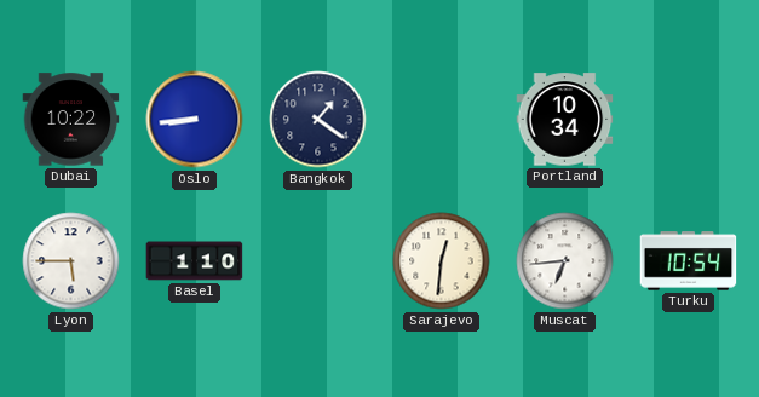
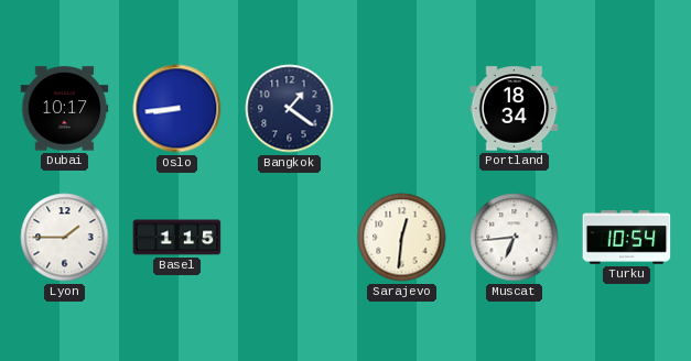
Dubai: 10:22 -> 10:17 (65, 109)
Portland: 10:34 -> 18:34 (515, 109)
Lyon: 5:45 -> 1:45 (65, 238)
Basel: 1:10 -> 1:15 (177, 238)
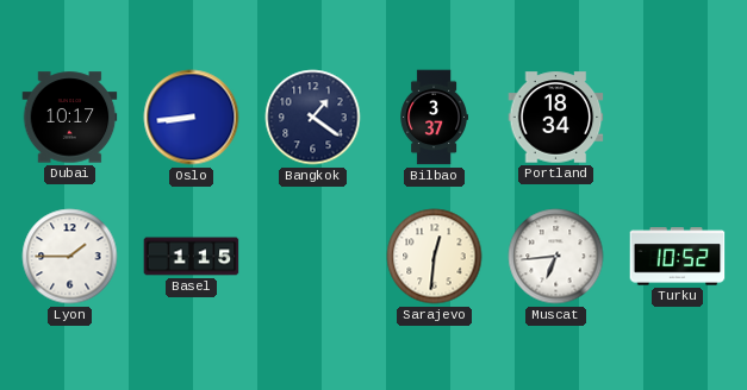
Bilbao: none -> 3:37 (434, 118)
Turku: 10:54 -> 10:52 (678, 257)
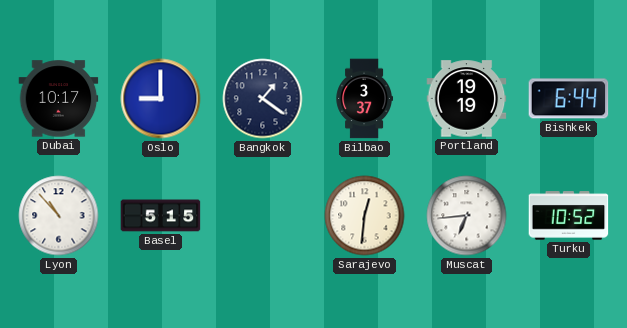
Oslo: 8:44 -> 9:00 (161, 99)
Portland: 18:34 -> 19:19 (467, 99)
Bishkek: none -> 6:44 (569, 99)
Lyon: 1:45 -> 10:53 (59, 216)
Basel: 1:15 -> 5:15 (161, 216)
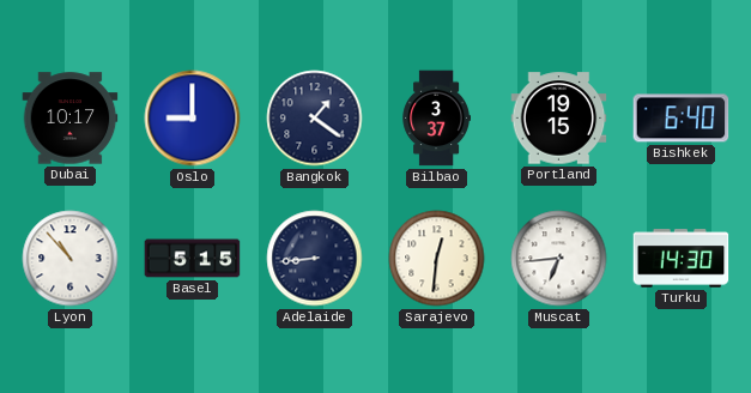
Portland: 19:19 -> 19:15 (559, 119)
Bishkek: 6:44 -> 6:40 (682, 119)
Adelaide: none -> 8:44 (315, 259)
Turku: 10:52 -> 14:30 (682, 259)
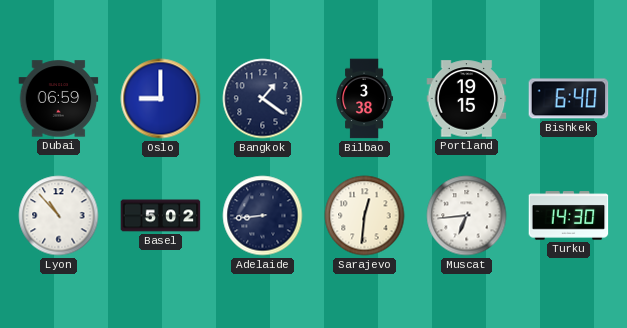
Dubai: 10:17 -> 06:59 (59, 99)
Bilbao: 3:37 -> 3:38 (364, 99)
Basel: 5:15 -> 5:02 (161, 216)
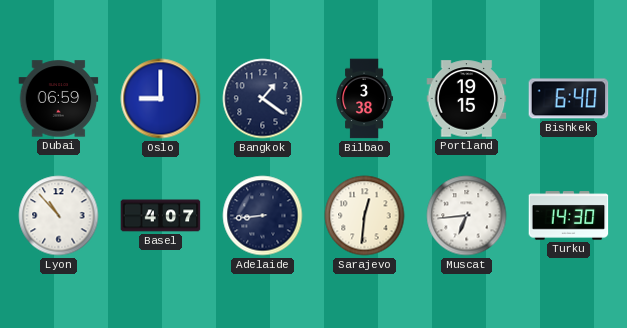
Basel: 5:02 -> 4:07 (161, 216)
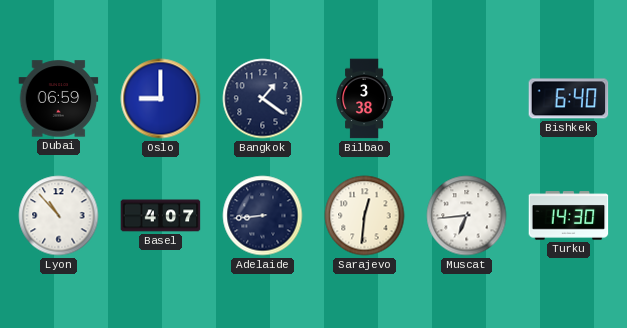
Portland: 19:15 -> none (467, 99)
